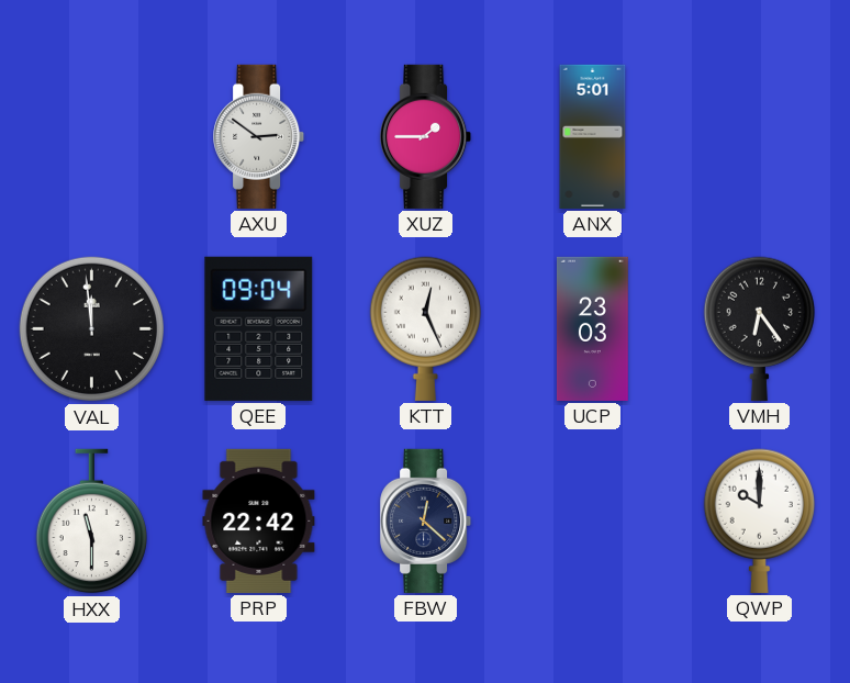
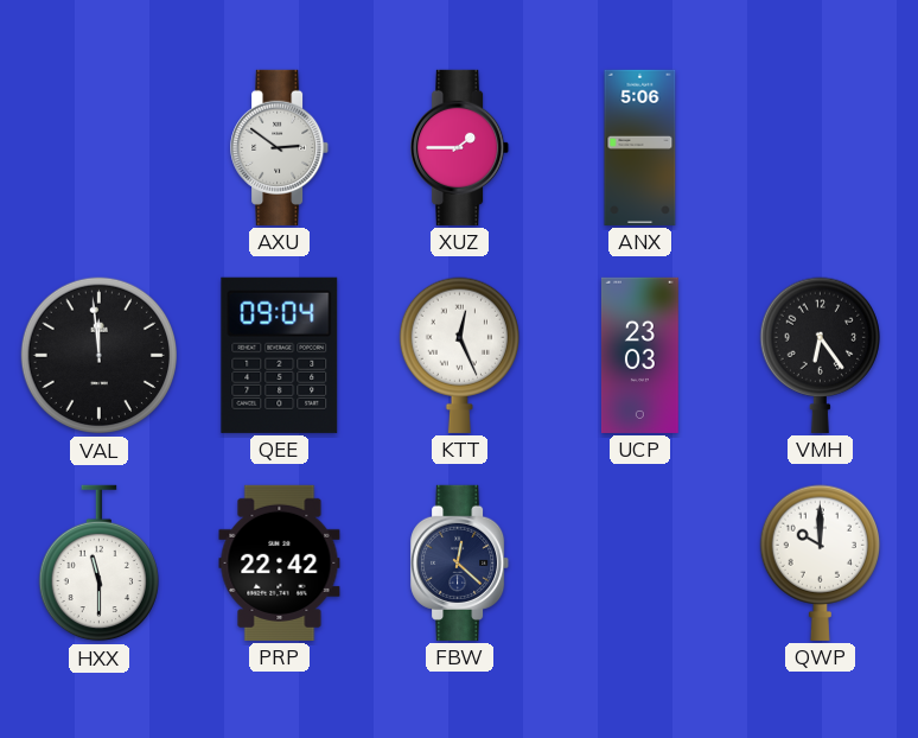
ANX: 5:01 -> 5:06 (640, 147)
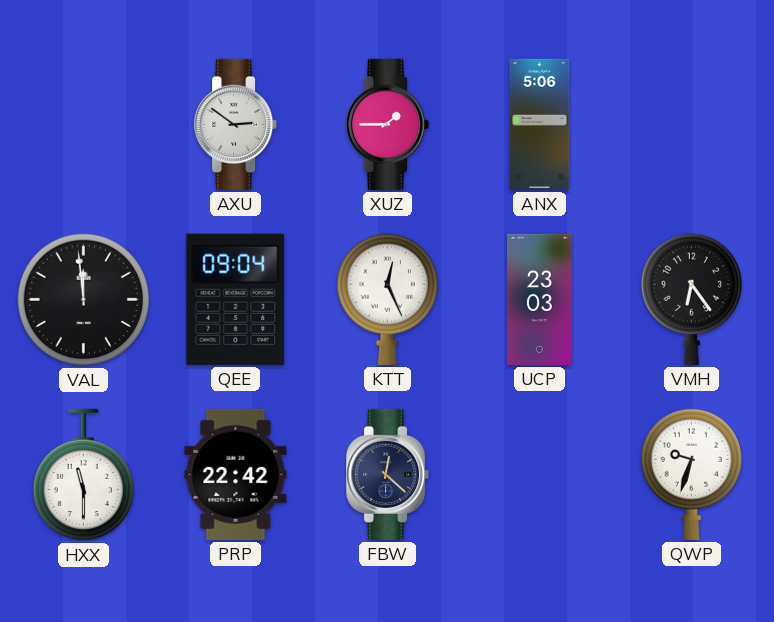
QWP: 10:00 -> 9:33 (691, 474)
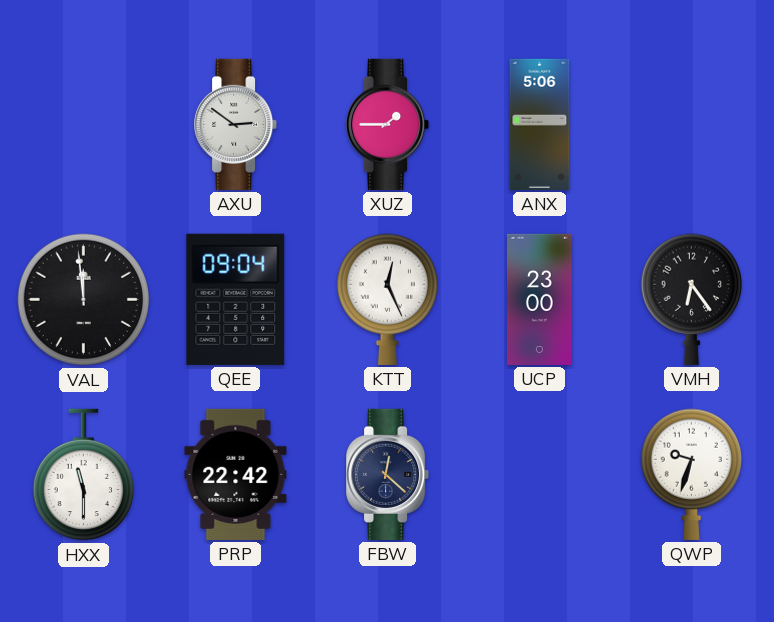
UCP: 23:03 -> 23:00 (540, 299)
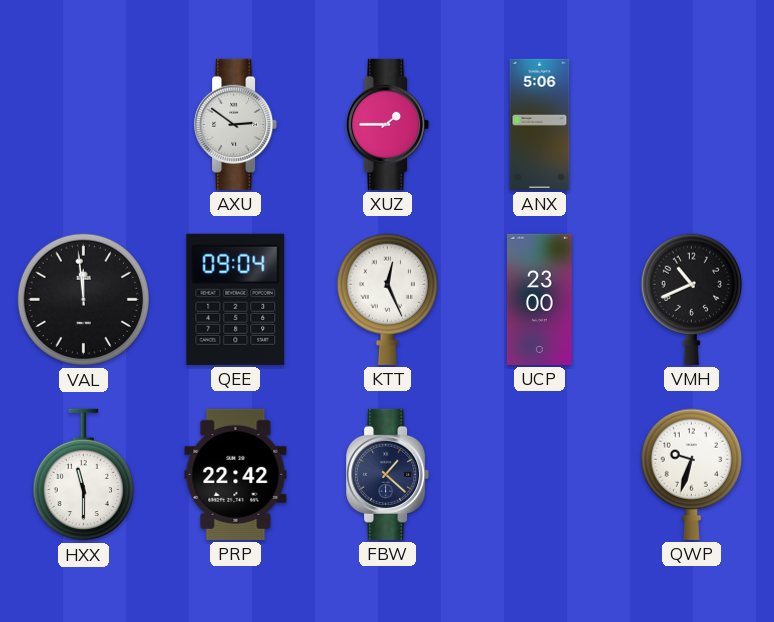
VMH: 6:24 -> 10:41 (691, 299)
FBW: 12:22 -> 1:22 (388, 474)
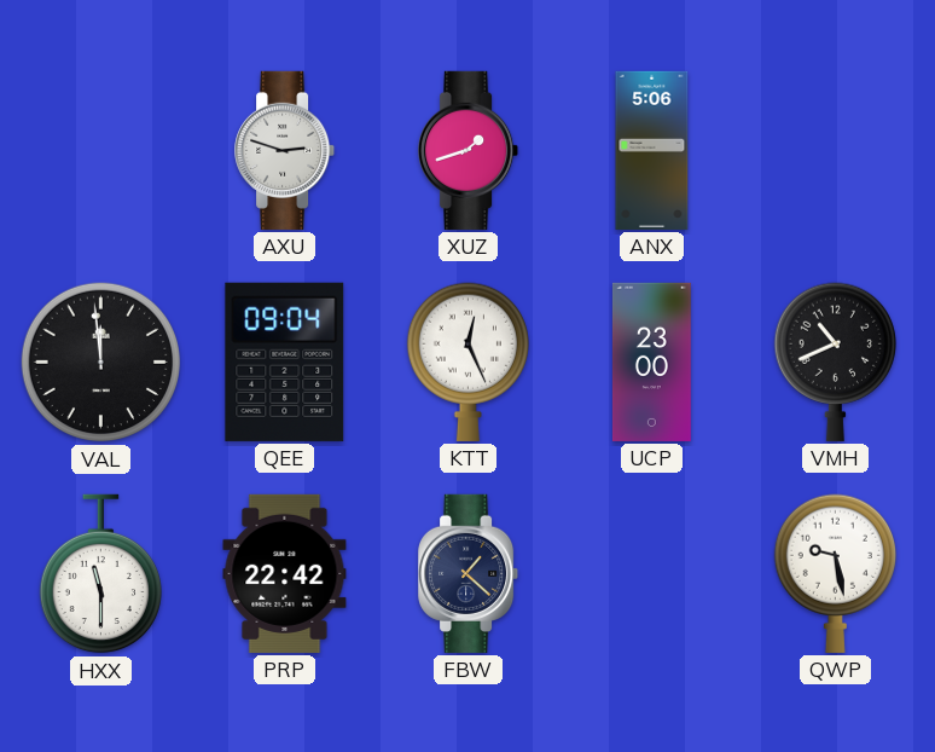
AXU: 2:51 -> 2:48 (285, 150)
XUZ: 1:45 -> 1:42 (469, 150)
QWP: 9:33 -> 9:28 (835, 573)
